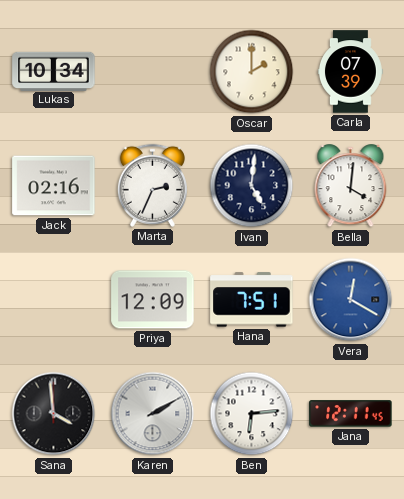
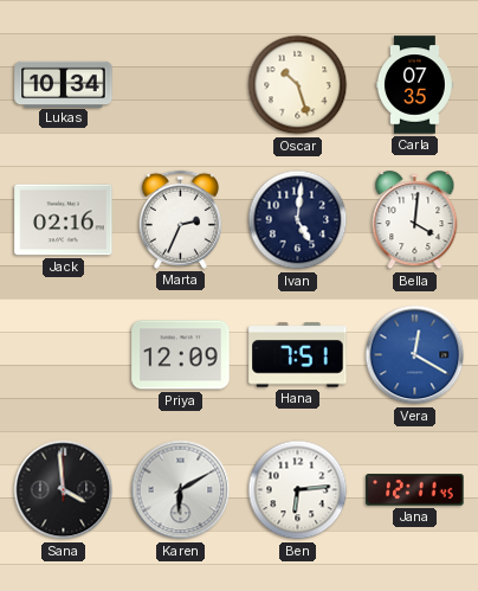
Oscar: 2:00 -> 10:27 (298, 85)
Carla: 07:39 -> 07:35 (414, 85)
Karen: 2:10 -> 6:10 (181, 490)
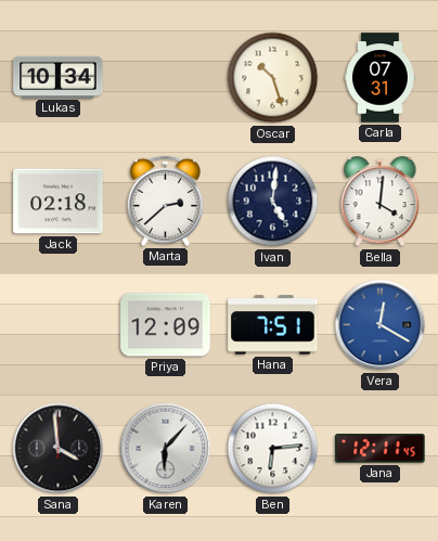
Carla: 07:35 -> 07:31 (379, 78)
Jack: 02:16 -> 02:18 (59, 202)
Marta: 2:34 -> 2:38 (165, 201)
Karen: 6:10 -> 6:07 (166, 449)
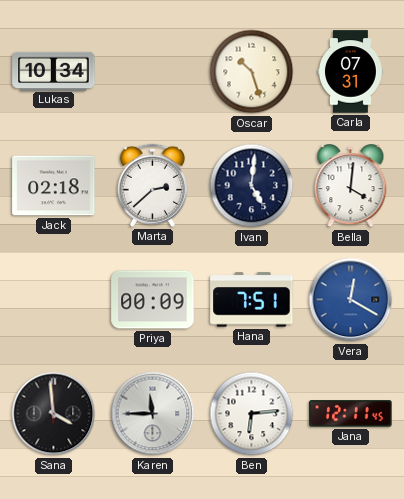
Priya: 12:09 -> 00:09 (153, 300)
Karen: 6:07 -> 11:45 (153, 414)
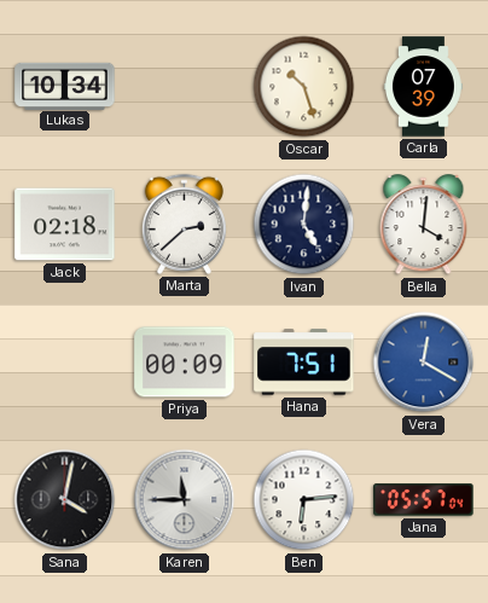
Carla: 07:31 -> 07:39 (423, 87)
Sana: 3:59 -> 4:02 (65, 500)
Jana: 12:11 -> 05:57 (424, 500)
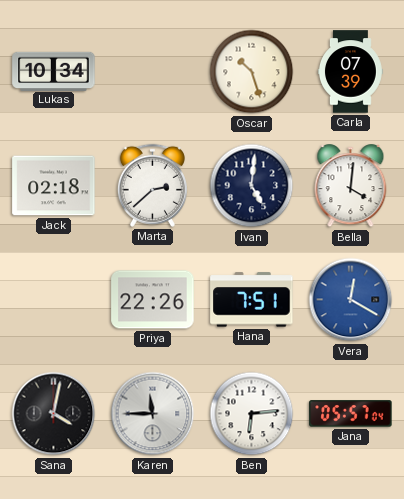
Priya: 00:09 -> 22:26 (153, 300)
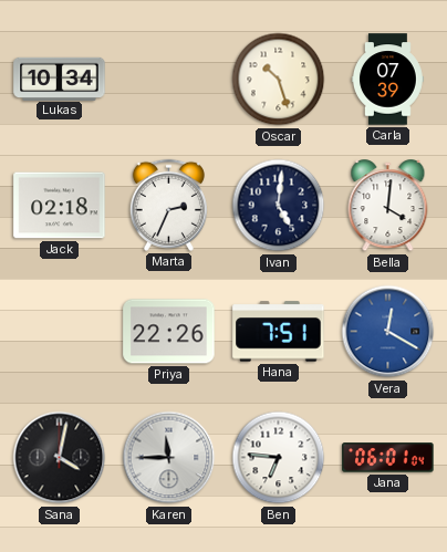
Marta: 2:38 -> 2:34 (168, 205)
Ben: 6:14 -> 6:46 (279, 458)
Jana: 05:57 -> 06:01 (388, 458)
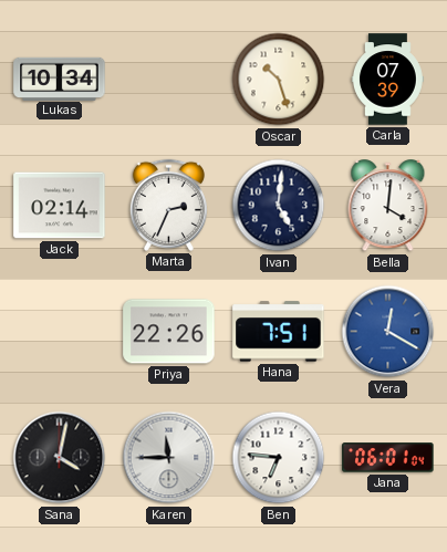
Jack: 02:18 -> 02:14 (60, 206)
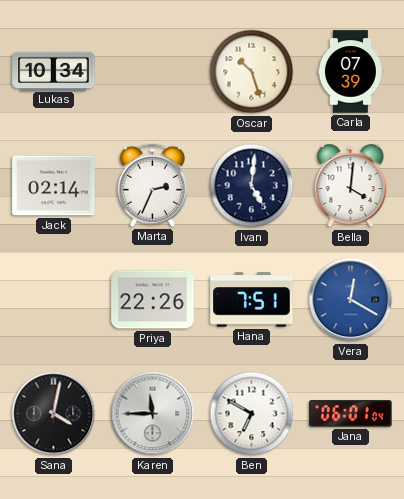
Ben: 6:46 -> 6:50 (252, 414)
